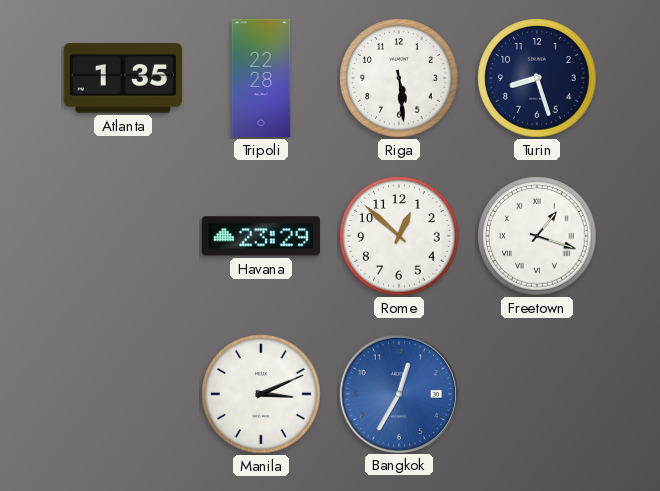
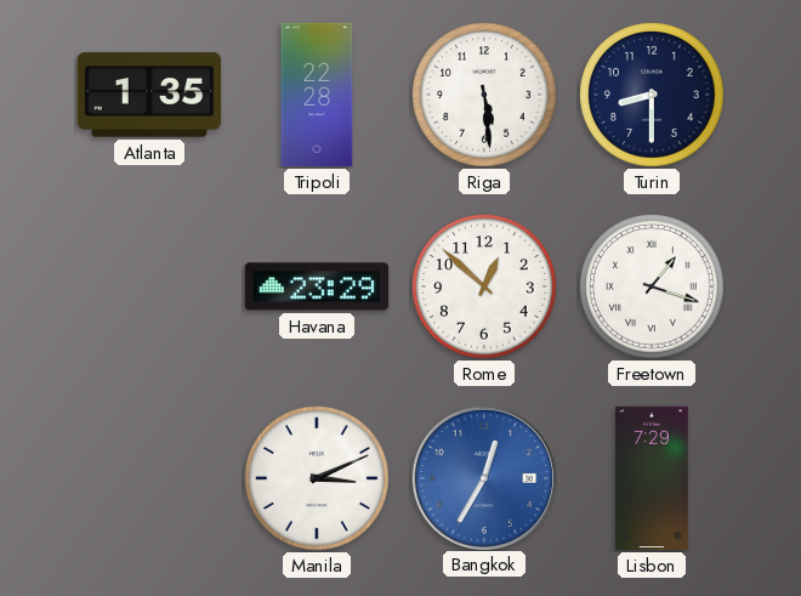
Turin: 8:27 -> 8:30 (652, 95)
Lisbon: none -> 7:29 (652, 478)
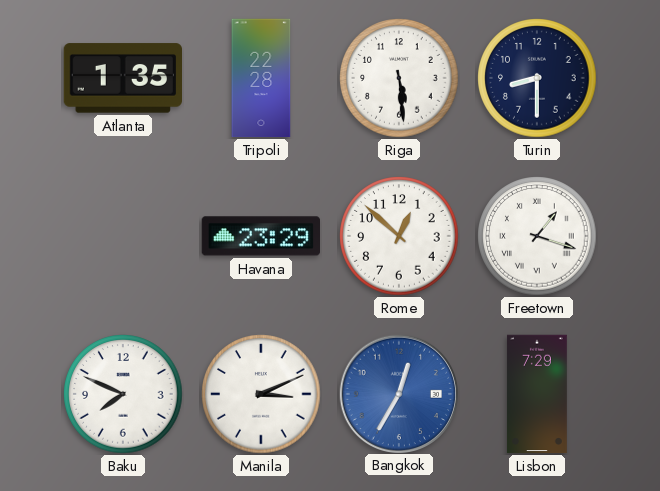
Baku: none -> 7:49 (123, 394)
